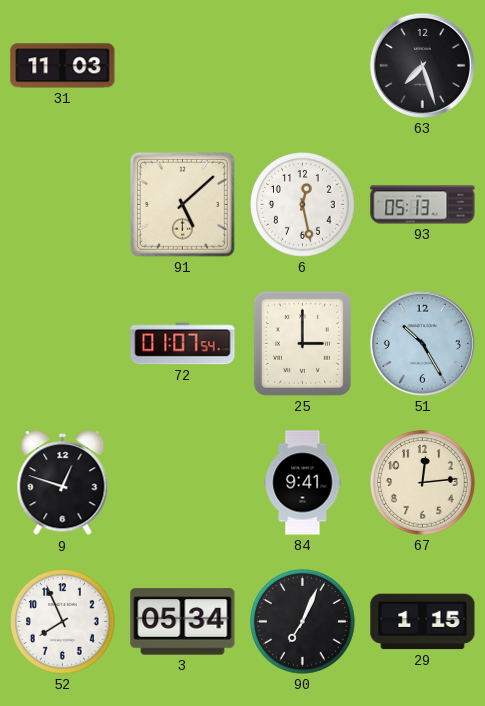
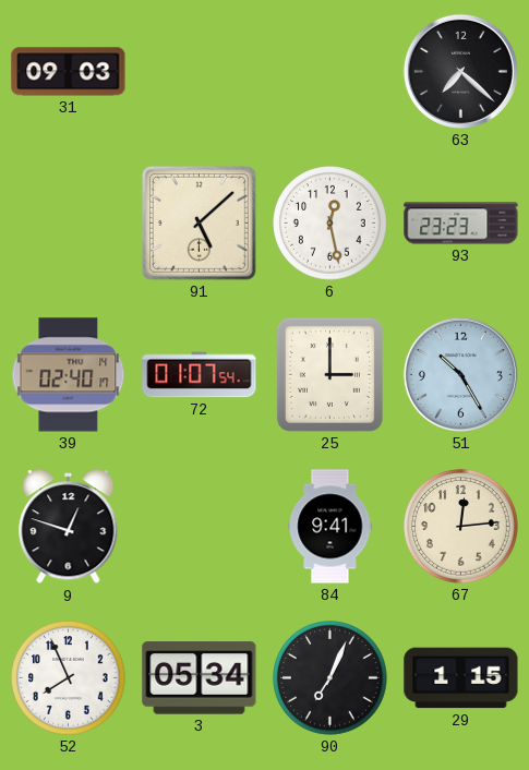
31: 11:03 -> 09:03 (69, 72)
63: 7:27 -> 7:22 (460, 71)
93: 05:13 -> 23:23 (461, 224)
39: none -> 02:40 (69, 375)
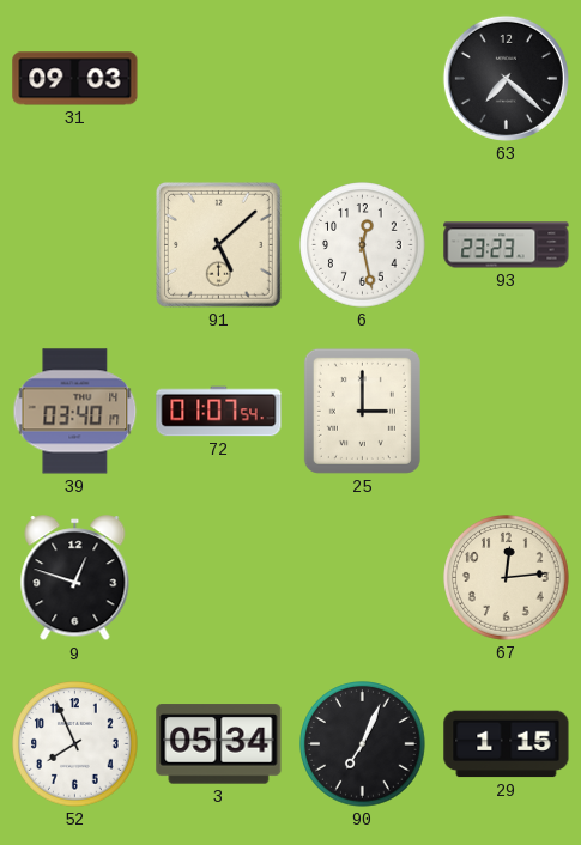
39: 02:40 -> 03:40 (75, 412)
51: 10:25 -> none (460, 374)
84: 9:41 -> none (330, 527)
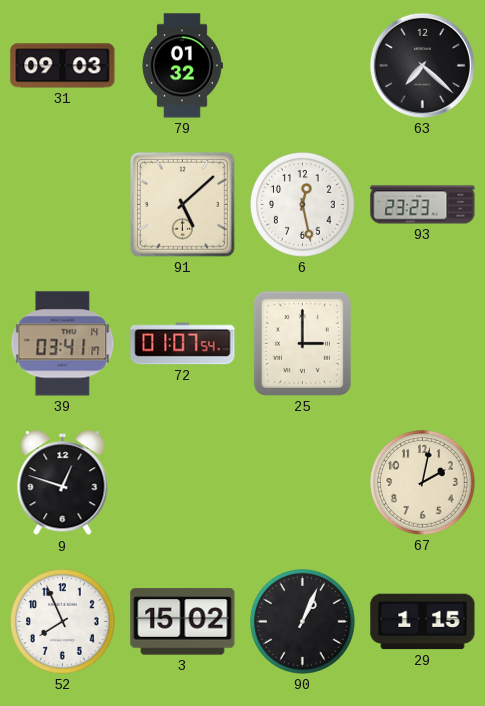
79: none -> 01:32 (182, 66)
39: 03:40 -> 03:41 (63, 344)
67: 12:14 -> 2:02 (423, 483)
3: 05:34 -> 15:02 (183, 622)
90: 7:04 -> 1:04 (303, 622)
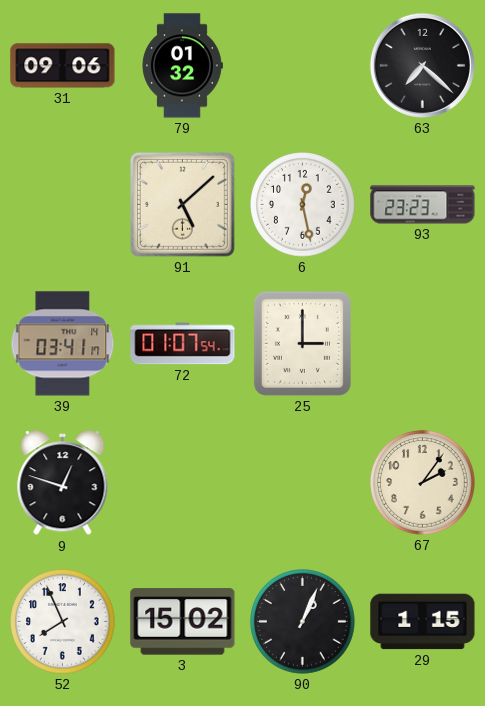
31: 09:03 -> 09:06 (63, 66)
67: 2:02 -> 2:06 (423, 483)
